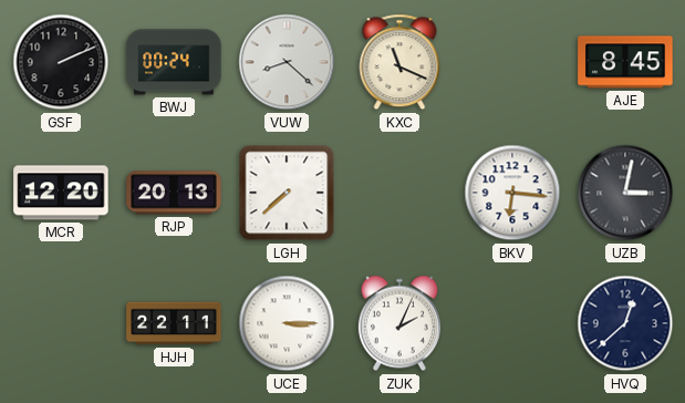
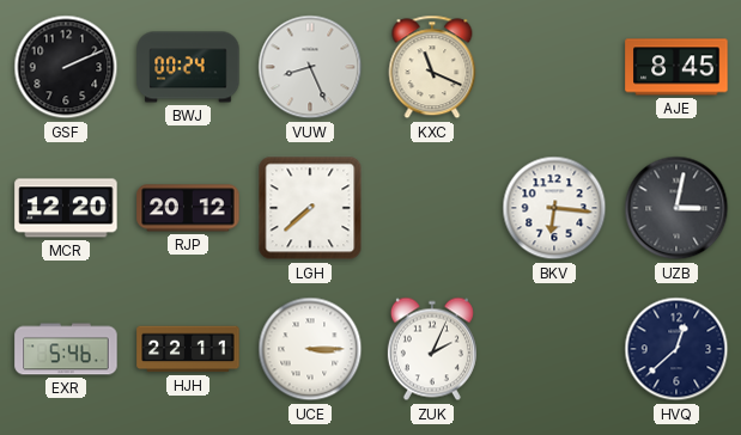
VUW: 8:22 -> 8:26 (310, 67)
RJP: 20:13 -> 20:12 (188, 208)
EXR: none -> 5:46 (66, 349)
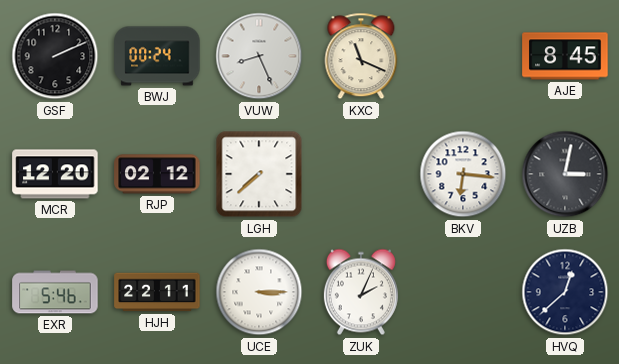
RJP: 20:12 -> 02:12 (157, 174)
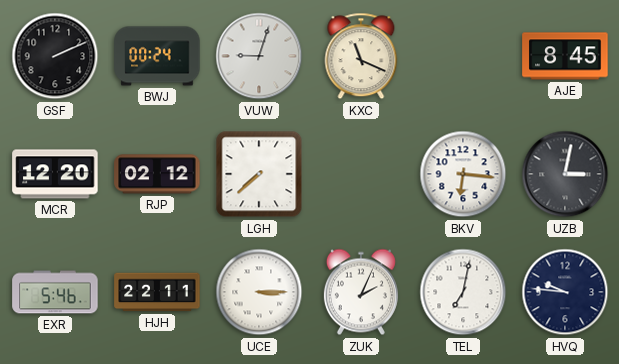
VUW: 8:26 -> 9:03 (259, 56)
TEL: none -> 7:02 (463, 292)
HVQ: 12:38 -> 9:46 (565, 292)
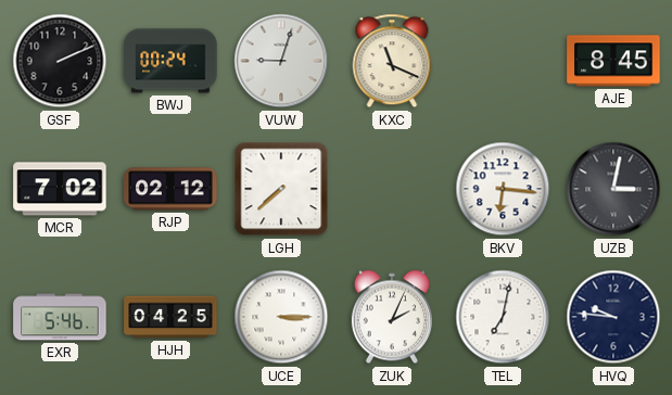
MCR: 12:20 -> 7:02 (60, 189)
HJH: 22:11 -> 04:25 (170, 317)
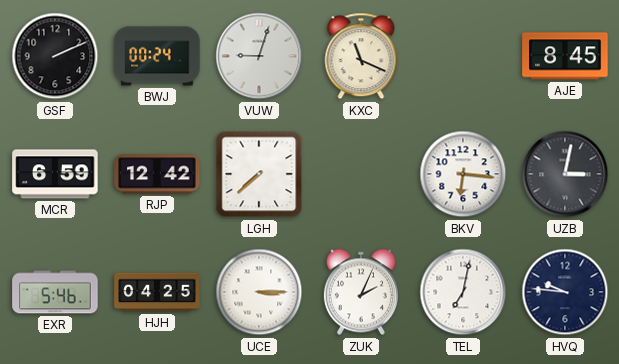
MCR: 7:02 -> 6:59 (55, 174)
RJP: 02:12 -> 12:42 (157, 174)
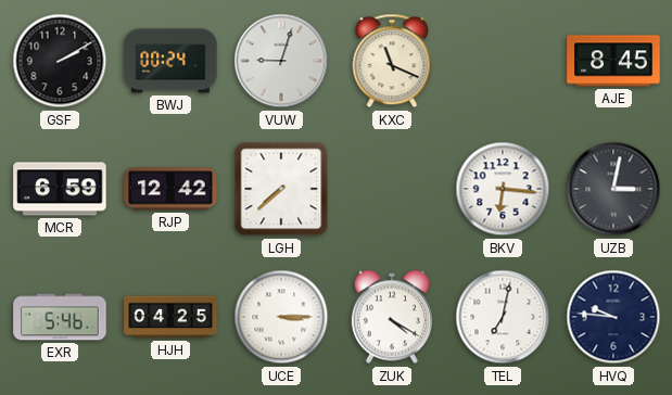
GSF: 2:11 -> 2:10 (60, 61)
ZUK: 2:04 -> 4:20 (392, 317)
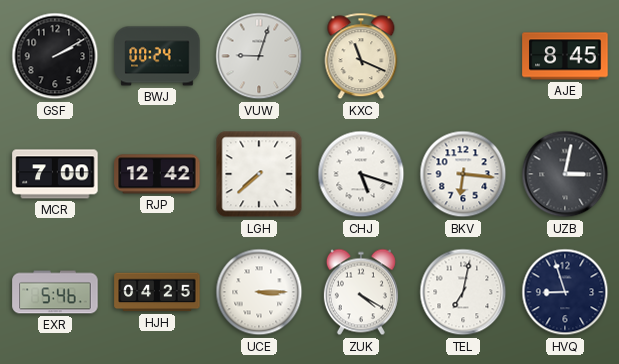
MCR: 6:59 -> 7:00 (55, 174)
CHJ: none -> 5:18 (361, 174)
HVQ: 9:46 -> 8:57 (565, 292)
